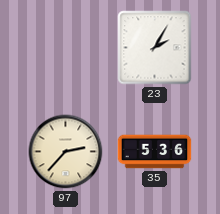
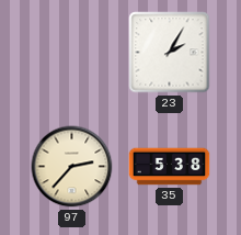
35: 5:36 -> 5:38 (170, 167)
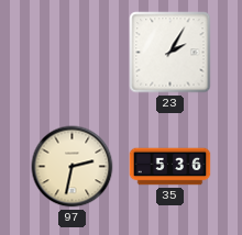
97: 2:37 -> 2:32 (73, 167)
35: 5:38 -> 5:36 (170, 167)
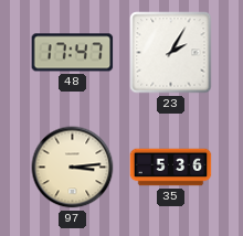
48: none -> 17:47 (73, 53)
97: 2:32 -> 3:14 (73, 168)
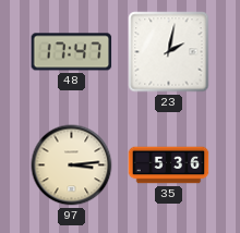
23: 2:05 -> 2:02 (169, 52)
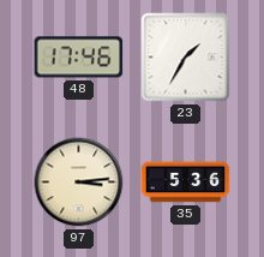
48: 17:47 -> 17:46 (79, 58)
23: 2:02 -> 1:35 (186, 58)
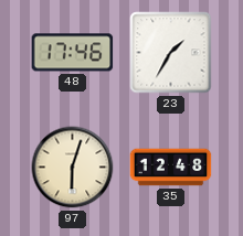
97: 3:14 -> 6:03 (73, 168)
35: 5:36 -> 12:48 (171, 168)
